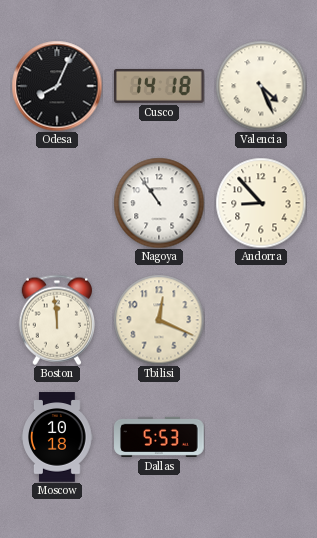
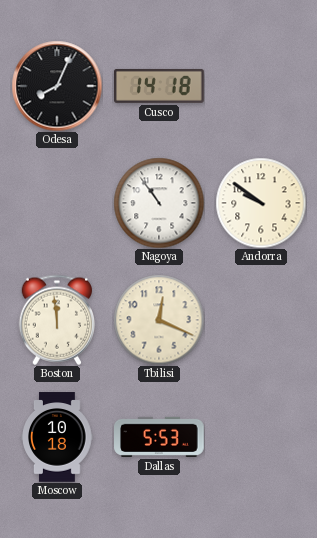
Valencia: 4:26 -> none (261, 86)
Andorra: 8:53 -> 9:51 (261, 203)
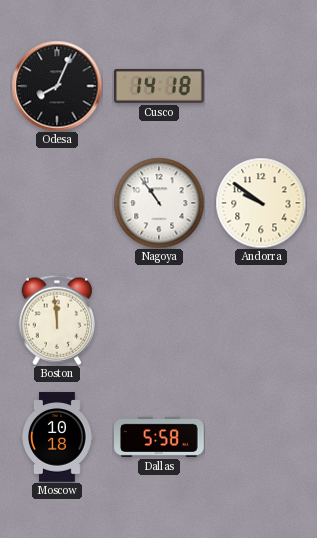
Tbilisi: 12:19 -> none (159, 320)
Dallas: 5:53 -> 5:58 (160, 437)
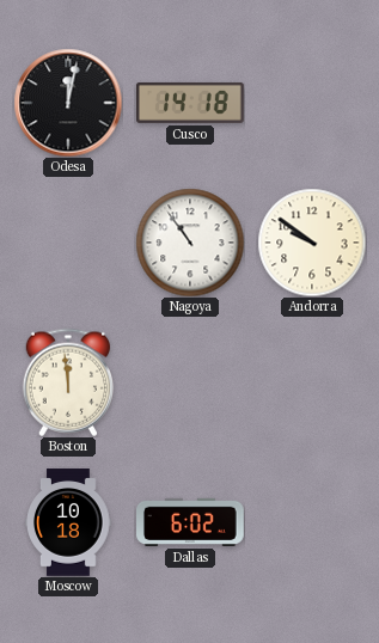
Odesa: 8:04 -> 12:02 (68, 103)
Dallas: 5:58 -> 6:02 (191, 522)
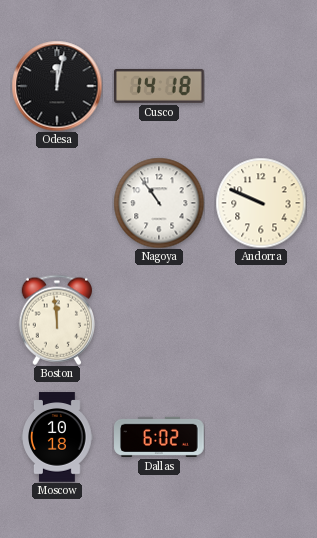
Andorra: 9:51 -> 9:49 (261, 203)
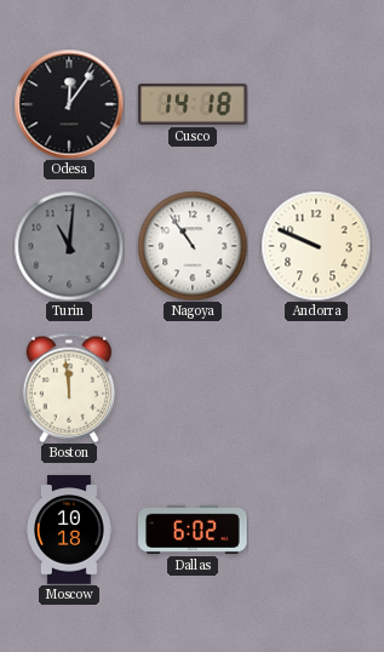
Odesa: 12:02 -> 12:06 (69, 104)
Turin: none -> 11:01 (69, 246)
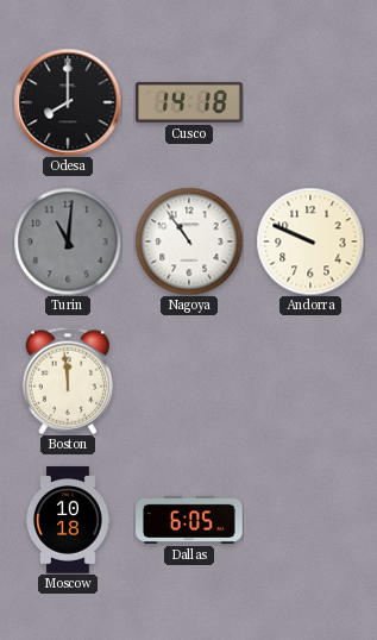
Odesa: 12:06 -> 8:00 (68, 102)
Dallas: 6:02 -> 6:05 (190, 520)
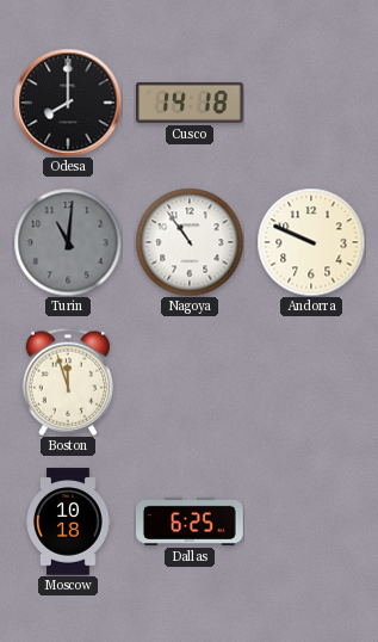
Boston: 11:59 -> 11:57 (67, 382)
Dallas: 6:05 -> 6:25 (191, 521)
